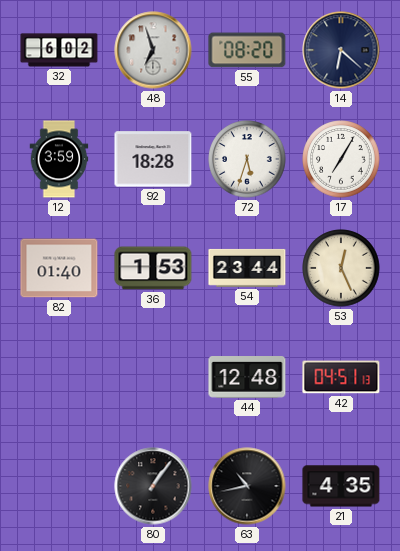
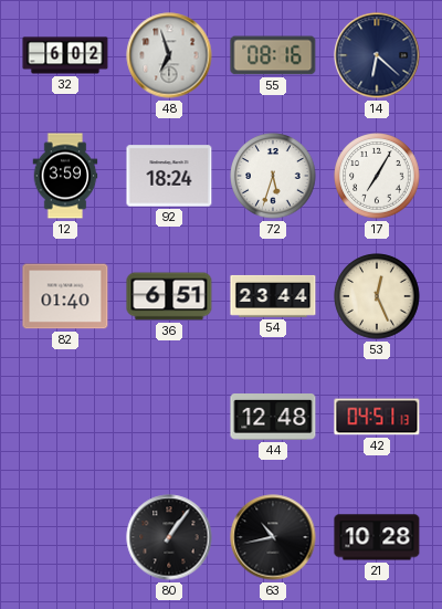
55: 08:20 -> 08:16 (273, 55)
92: 18:28 -> 18:24 (169, 176)
36: 1:53 -> 6:51 (169, 296)
21: 4:35 -> 10:28 (377, 537)
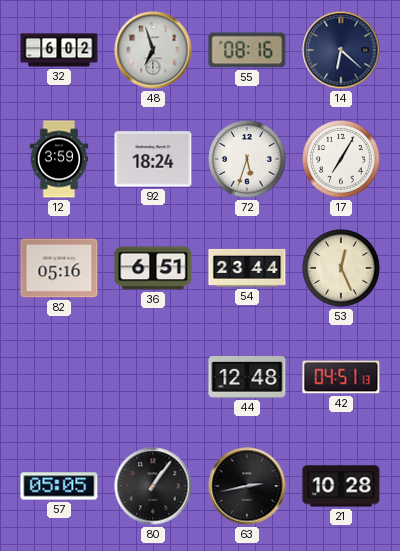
82: 01:40 -> 05:16 (59, 268)
57: none -> 05:05 (59, 486)
63: 10:43 -> 2:43 (247, 486)
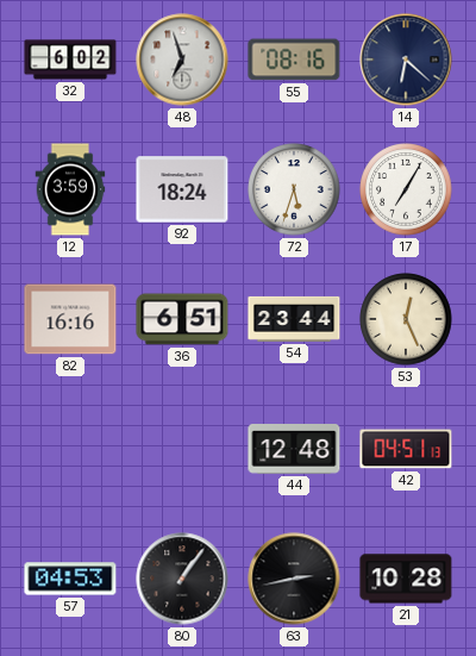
82: 05:16 -> 16:16 (70, 319)
57: 05:05 -> 04:53 (70, 579)
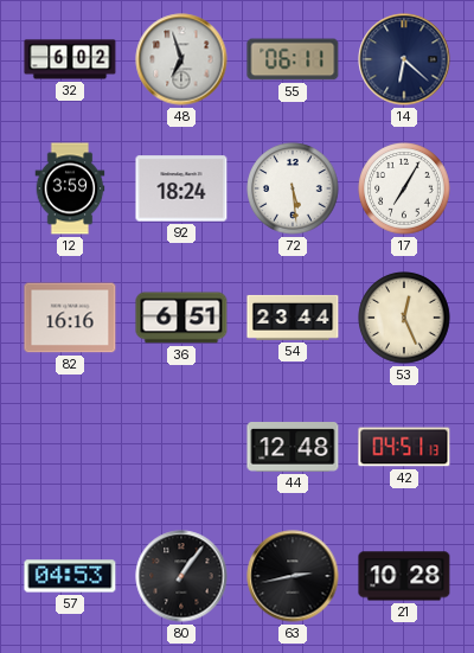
55: 08:16 -> 06:11 (293, 59)
72: 5:33 -> 5:29 (293, 188)
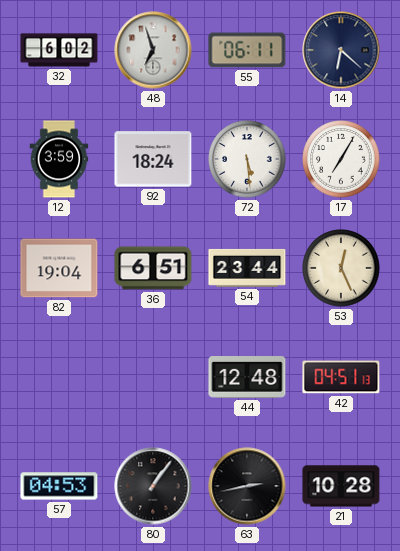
82: 16:16 -> 19:04 (59, 268)
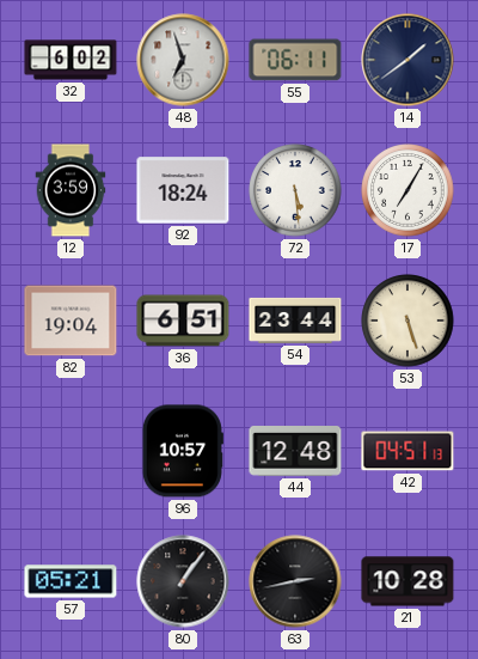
14: 6:22 -> 1:39 (407, 60)
53: 12:26 -> 5:27 (407, 321)
96: none -> 10:57 (183, 451)
57: 04:53 -> 05:21 (71, 581)
